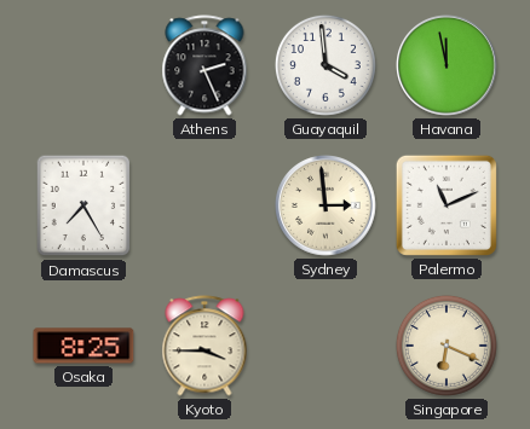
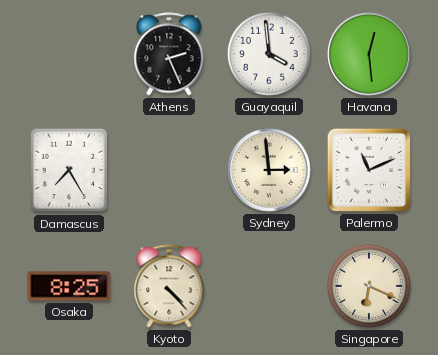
Havana: 11:58 -> 12:29 (370, 55)
Kyoto: 3:45 -> 4:23 (169, 286)
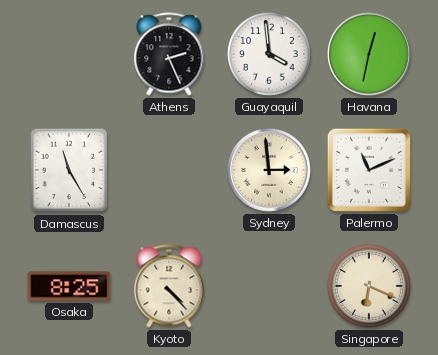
Havana: 12:29 -> 12:32 (370, 55)
Damascus: 7:25 -> 11:25 (69, 170)
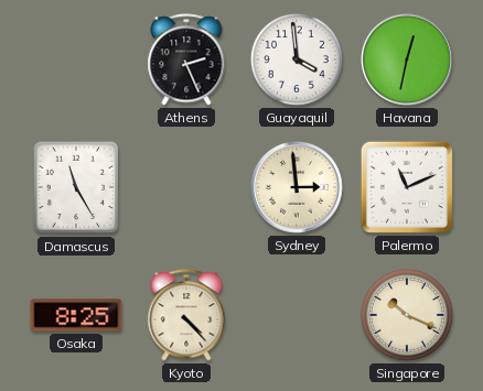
Singapore: 6:19 -> 10:19 (407, 315)
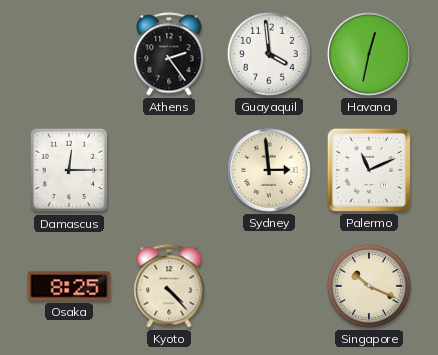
Athens: 2:26 -> 2:24 (169, 54)
Damascus: 11:25 -> 12:15 (69, 170)
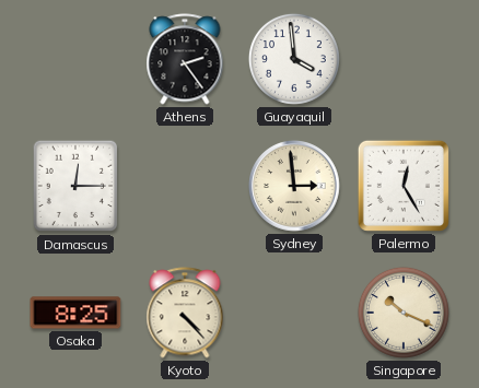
Havana: 12:32 -> none (370, 55)
Palermo: 11:11 -> 12:25 (404, 186)
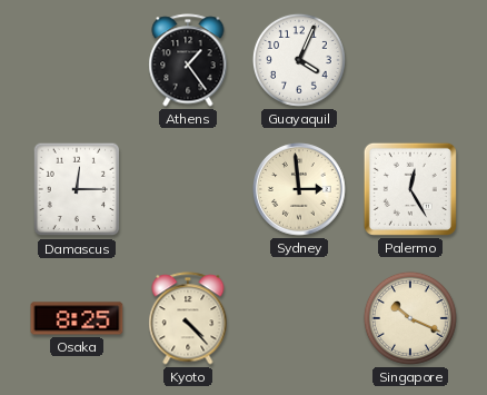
Athens: 2:24 -> 1:24 (188, 60)
Guayaquil: 3:59 -> 4:04 (299, 60)
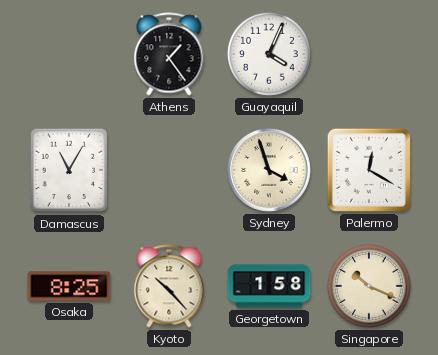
Damascus: 12:15 -> 11:05 (69, 170)
Sydney: 2:59 -> 3:57 (270, 171)
Palermo: 12:25 -> 12:20 (369, 170)
Kyoto: 4:23 -> 10:23 (169, 286)
Georgetown: none -> 1:58 (269, 286)
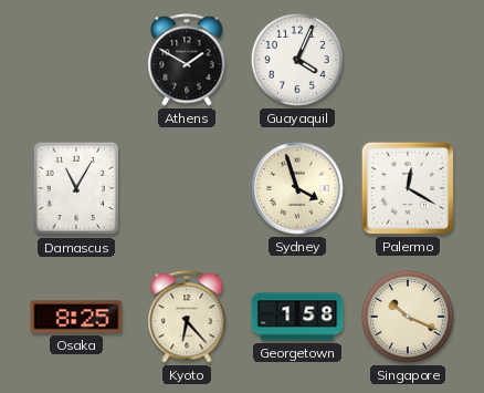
Athens: 1:24 -> 1:50 (187, 60)
Kyoto: 10:23 -> 6:23 (187, 317)
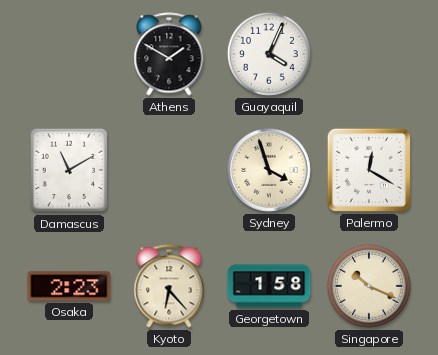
Damascus: 11:05 -> 11:10 (69, 170)
Osaka: 8:25 -> 2:23 (69, 286)
